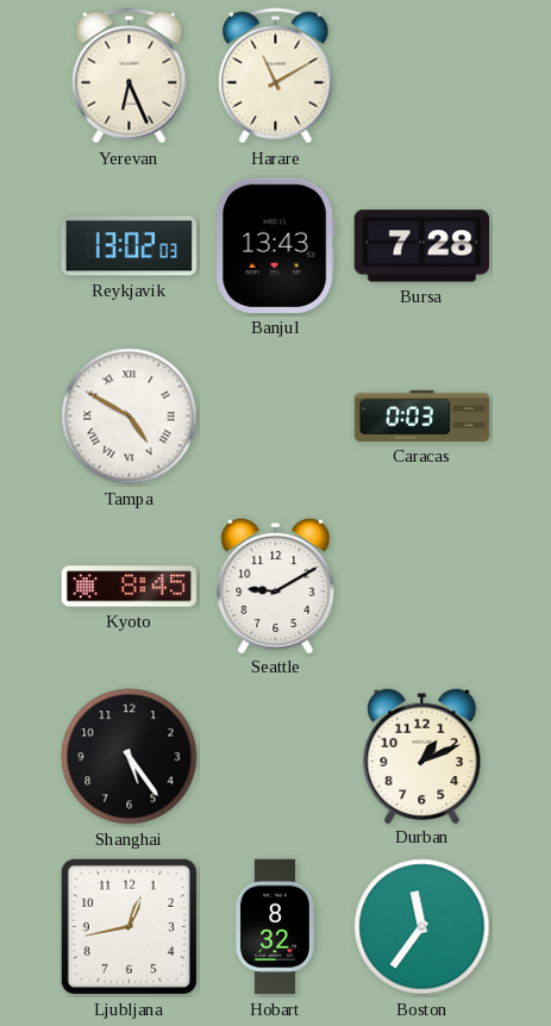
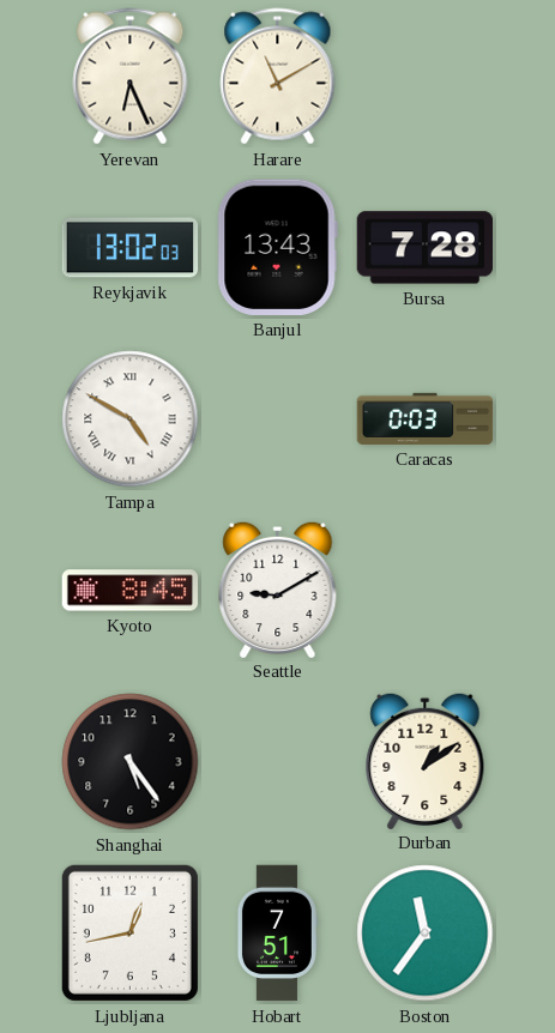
Durban: 1:11 -> 1:09 (426, 760)
Hobart: 8:32 -> 7:51 (277, 934)
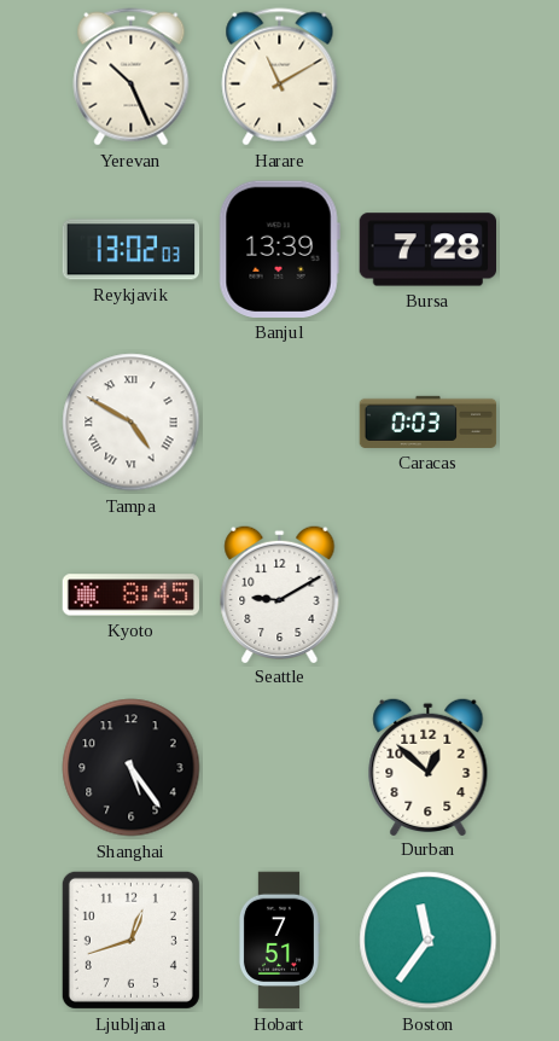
Yerevan: 6:26 -> 10:26 (132, 77)
Banjul: 13:43 -> 13:39 (279, 249)
Durban: 1:09 -> 12:52 (429, 766)
Ljubljana: 12:43 -> 12:42 (130, 940)
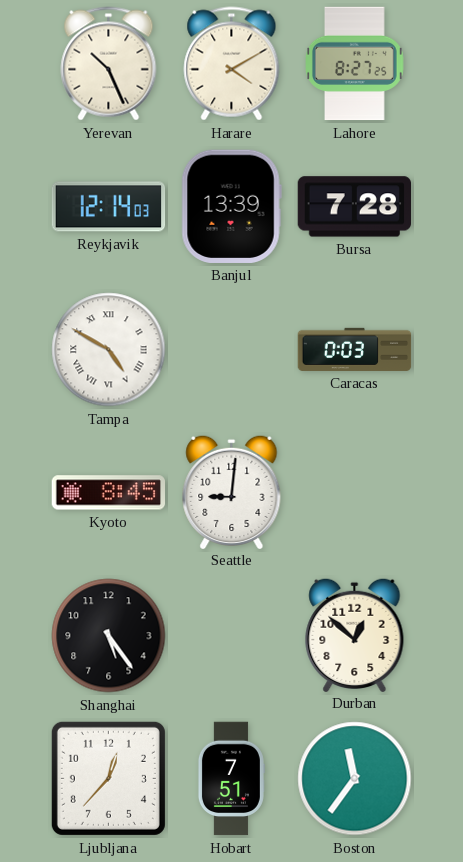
Harare: 11:10 -> 4:10 (232, 64)
Lahore: none -> 8:27 (355, 64)
Reykjavik: 13:02 -> 12:14 (109, 207)
Seattle: 9:10 -> 9:01 (232, 491)
Ljubljana: 12:42 -> 12:37 (108, 778)
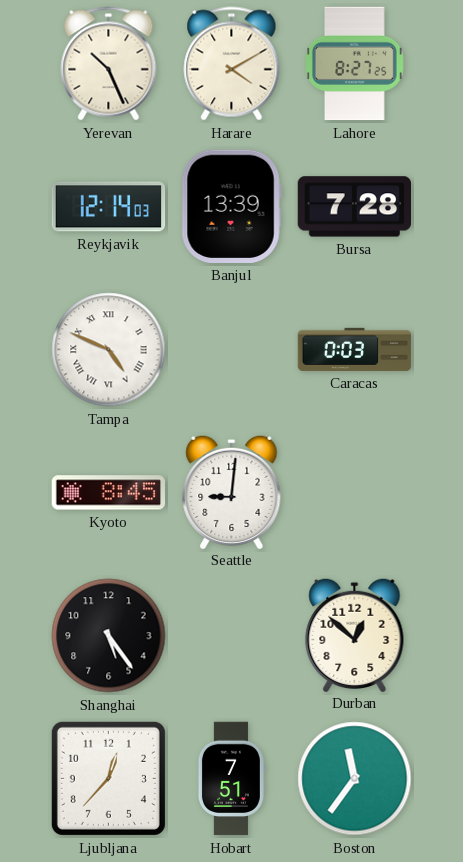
Tampa: 4:50 -> 4:49 (109, 350)
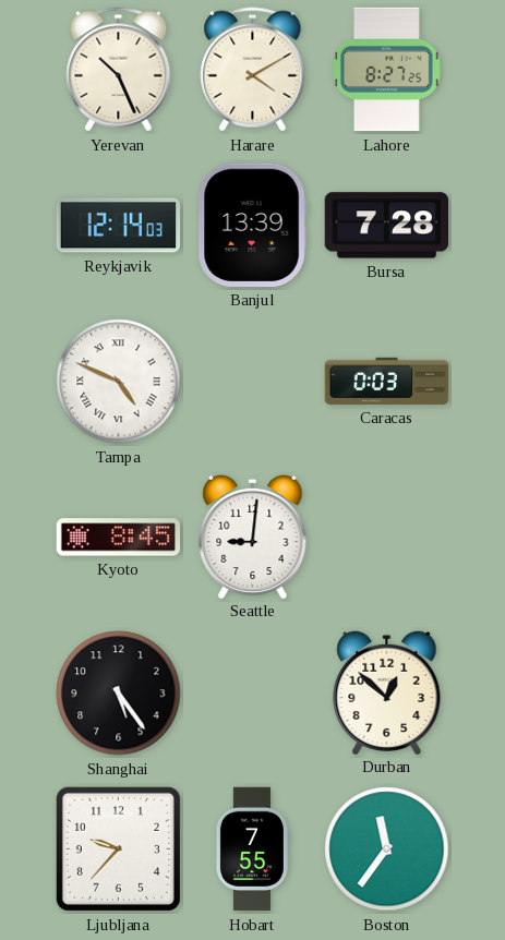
Ljubljana: 12:37 -> 9:37 (118, 848)
Hobart: 7:51 -> 7:55 (252, 849)
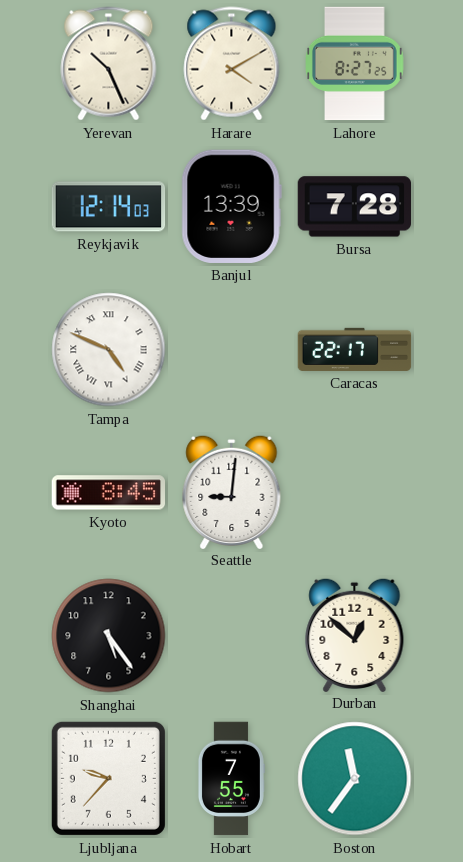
Caracas: 0:03 -> 22:17 (355, 349)
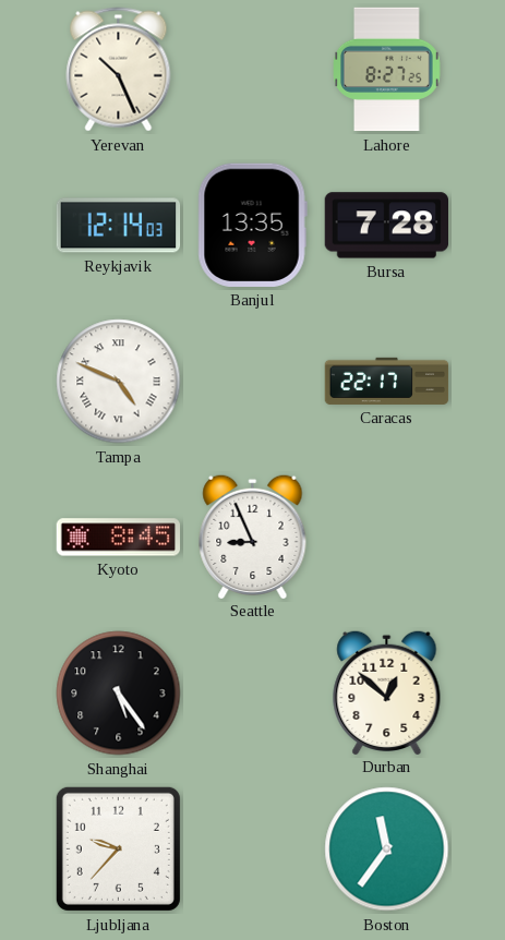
Harare: 4:10 -> none (232, 64)
Banjul: 13:39 -> 13:35 (252, 225)
Seattle: 9:01 -> 8:56 (253, 535)
Hobart: 7:55 -> none (231, 779)
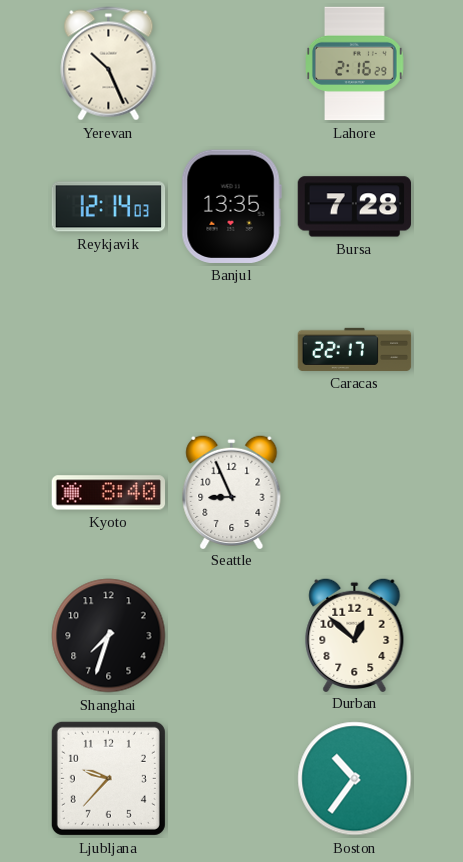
Lahore: 8:27 -> 2:16 (355, 64)
Tampa: 4:49 -> none (119, 382)
Kyoto: 8:45 -> 8:40 (109, 493)
Shanghai: 5:24 -> 7:33 (109, 636)
Boston: 11:36 -> 10:36 (355, 779)
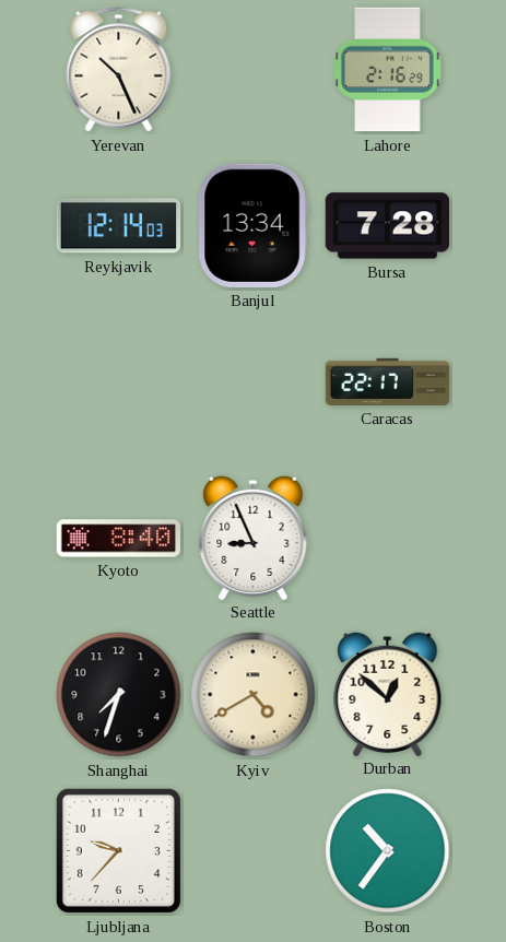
Banjul: 13:35 -> 13:34 (252, 225)
Kyiv: none -> 4:40 (254, 695)
